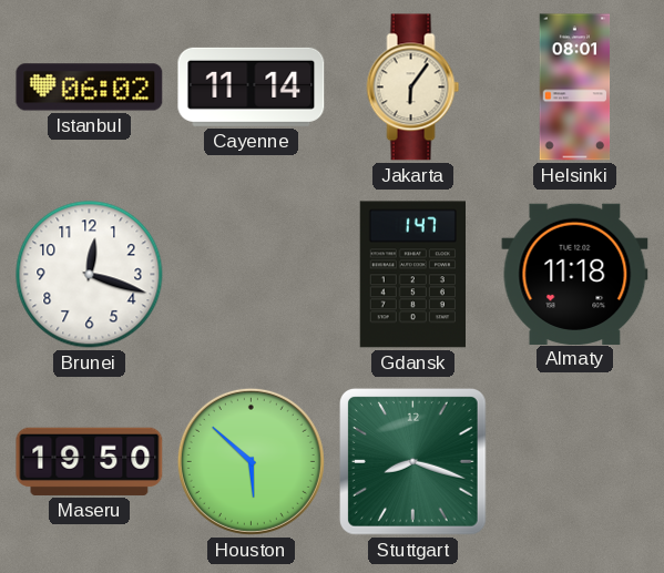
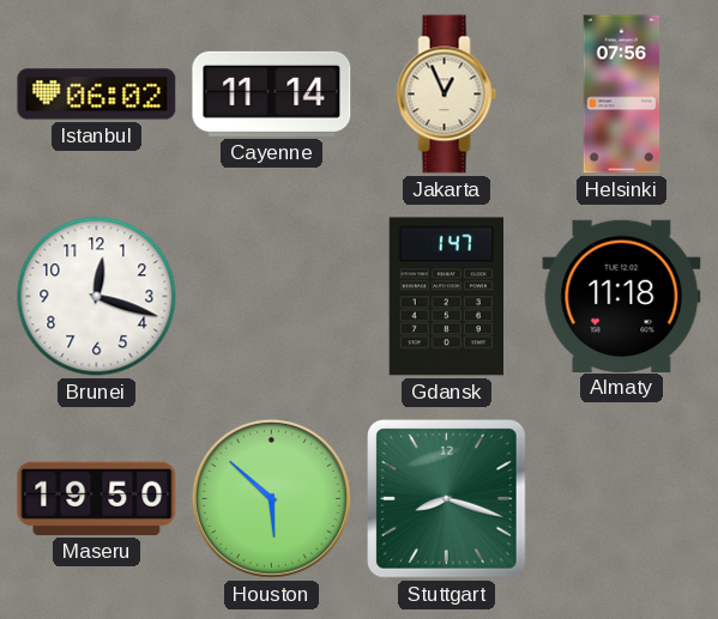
Jakarta: 6:06 -> 12:56 (447, 95)
Helsinki: 08:01 -> 07:56 (622, 95)
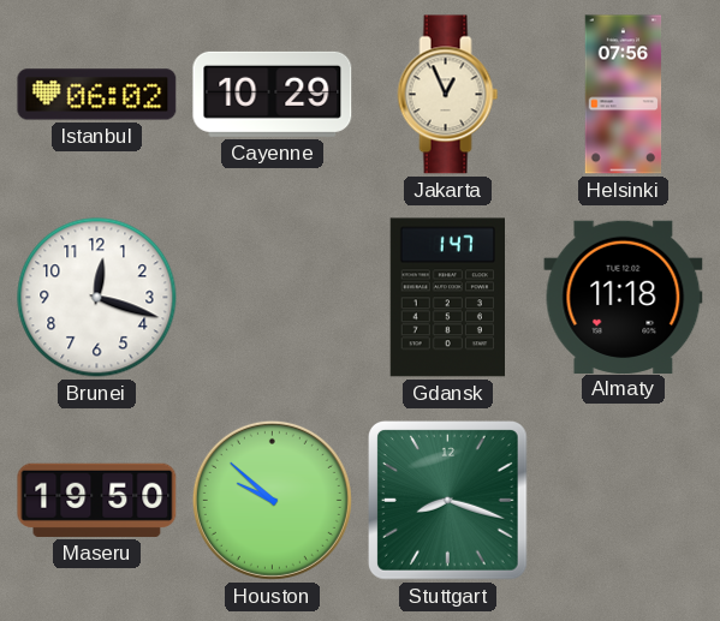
Cayenne: 11:14 -> 10:29 (273, 94)
Houston: 5:52 -> 9:52 (272, 500)
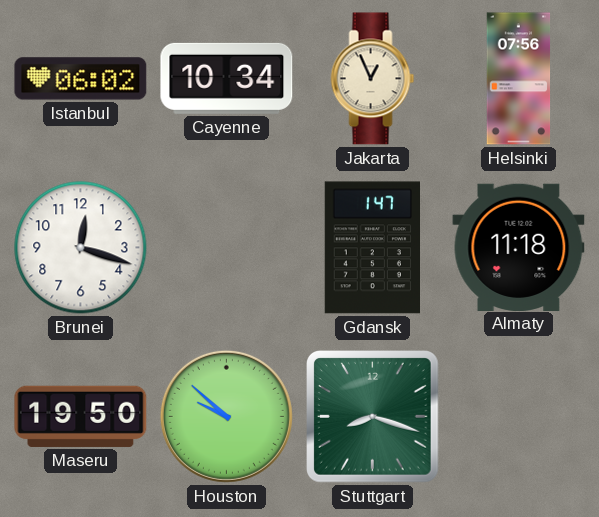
Cayenne: 10:29 -> 10:34 (227, 78)
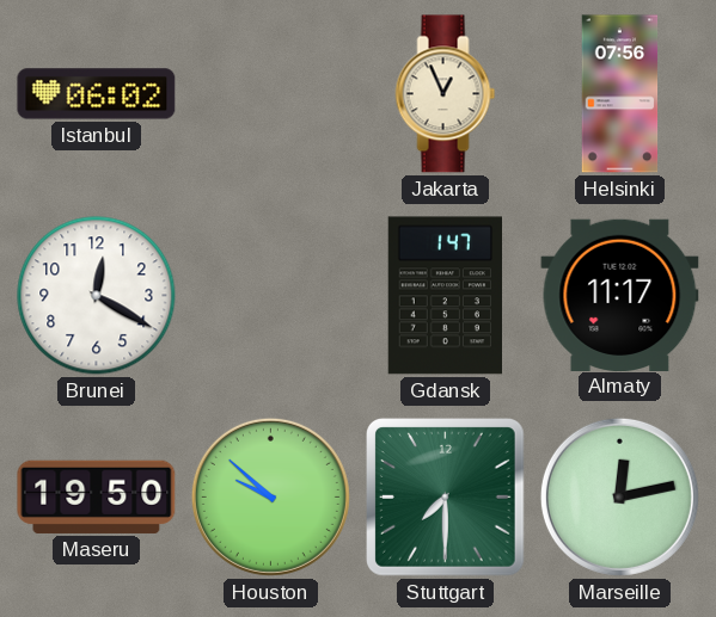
Cayenne: 10:34 -> none (227, 78)
Brunei: 12:18 -> 12:20 (97, 296)
Almaty: 11:18 -> 11:17 (620, 295)
Stuttgart: 8:18 -> 7:30 (446, 498)
Marseille: none -> 12:13 (619, 496)
